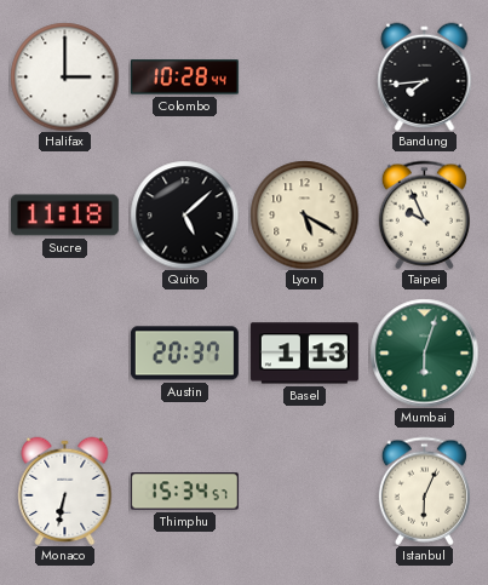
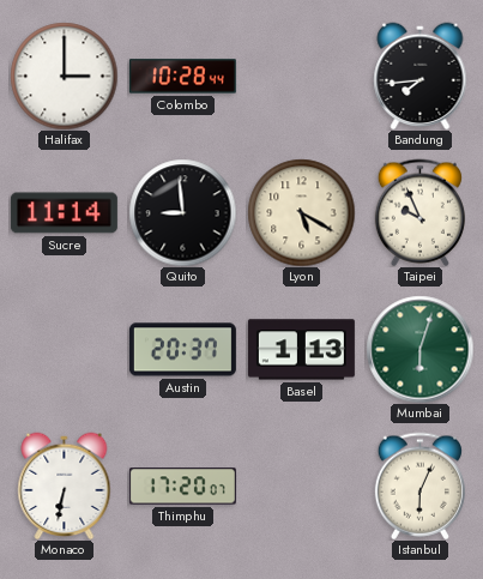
Sucre: 11:18 -> 11:14 (64, 213)
Quito: 5:08 -> 8:59 (182, 212)
Thimphu: 15:34 -> 17:20 (182, 487)
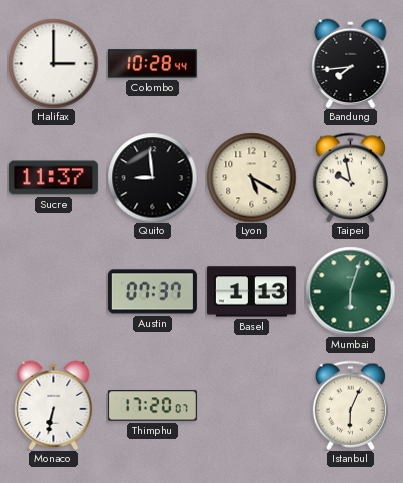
Sucre: 11:14 -> 11:37 (53, 178)
Taipei: 9:56 -> 9:58 (350, 177)
Austin: 20:37 -> 07:37 (152, 292)
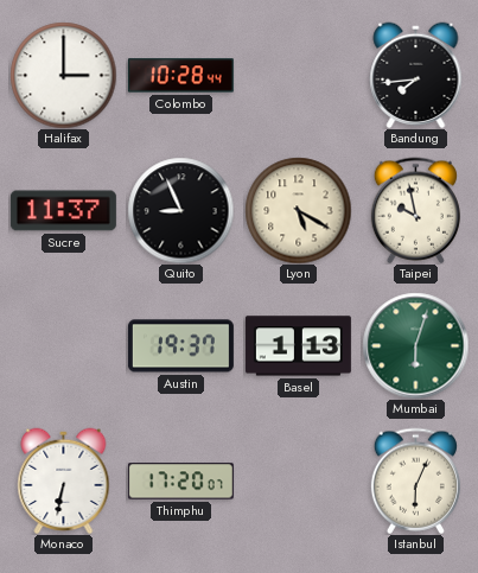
Quito: 8:59 -> 8:56 (180, 210)
Austin: 07:37 -> 19:37 (180, 346)
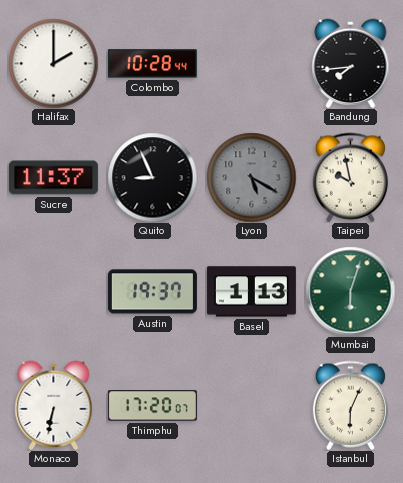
Halifax: 3:00 -> 2:00 (53, 63)
Lyon dial: cream -> grey (251, 177)
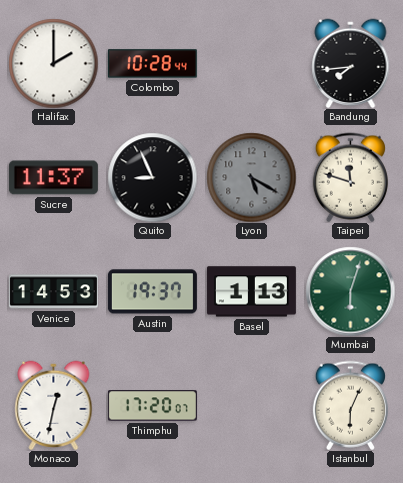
Taipei: 9:58 -> 11:48 (350, 177)
Venice: none -> 14:53 (53, 292)
Monaco: 6:32 -> 12:32 (54, 405)
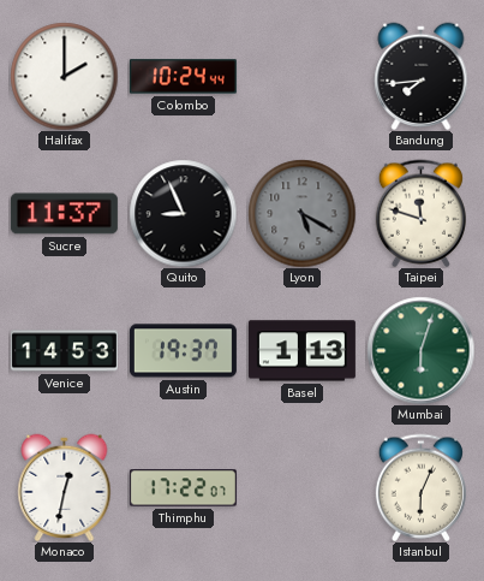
Colombo: 10:28 -> 10:24 (183, 77)
Thimphu: 17:20 -> 17:22 (183, 488)
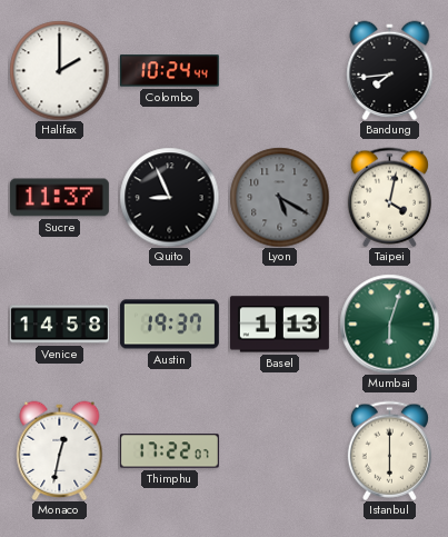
Taipei: 11:48 -> 4:02 (389, 197)
Venice: 14:53 -> 14:58 (59, 325)
Istanbul: 6:04 -> 6:00 (389, 450)
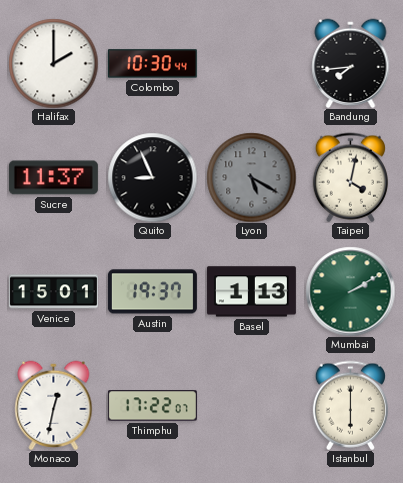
Colombo: 10:24 -> 10:30 (152, 64)
Venice: 14:58 -> 15:01 (53, 292)
Mumbai: 6:03 -> 2:10 (350, 291)
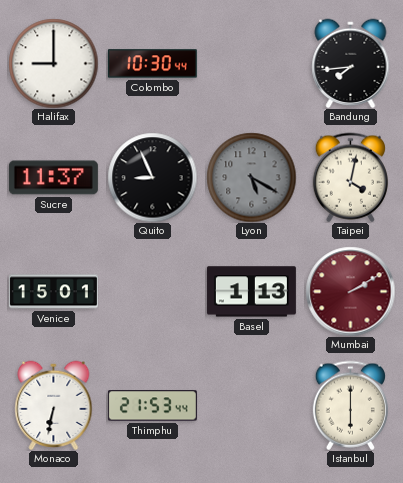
Halifax: 2:00 -> 9:00 (53, 63)
Austin: 19:37 -> none (152, 292)
Mumbai dial: green -> burgundy (350, 291)
Monaco: 12:32 -> 6:32 (54, 405)
Thimphu: 17:22 -> 21:53 (152, 406)
